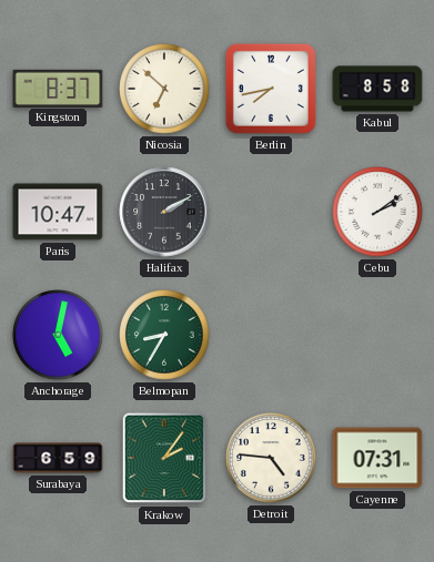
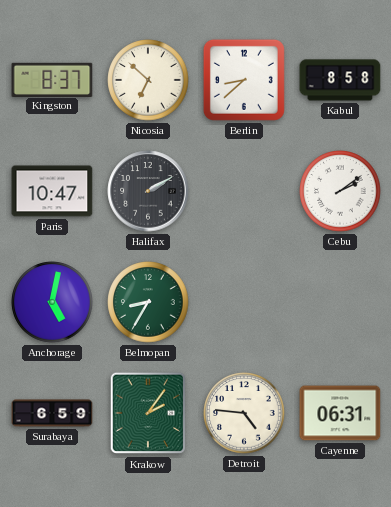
Berlin: 7:43 -> 8:38 (244, 80)
Cayenne: 07:31 -> 06:31 (340, 413)
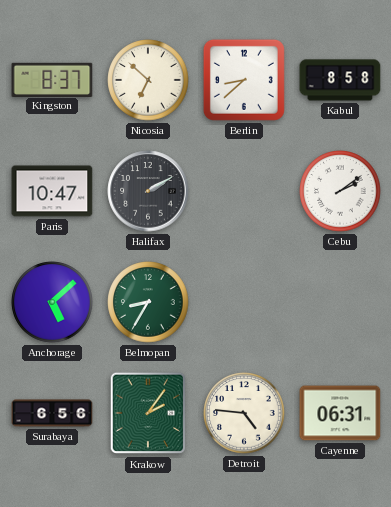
Anchorage: 5:02 -> 5:08 (52, 302)
Surabaya: 6:59 -> 6:56 (52, 413)
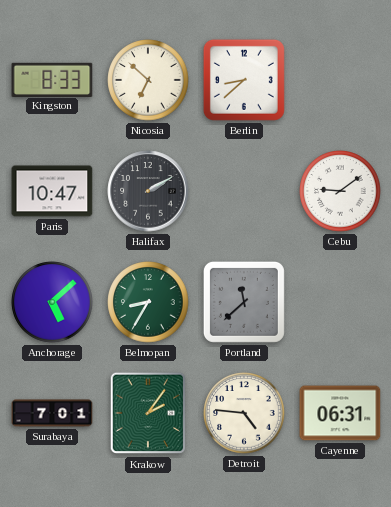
Kingston: 8:37 -> 8:33 (52, 79)
Kabul: 8:58 -> none (340, 80)
Cebu: 2:09 -> 9:09 (340, 191)
Portland: none -> 11:38 (244, 302)
Surabaya: 6:56 -> 7:01 (52, 413)
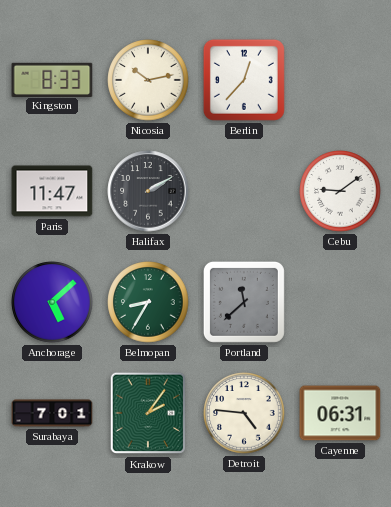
Nicosia: 6:52 -> 10:13 (148, 80)
Berlin: 8:38 -> 12:37 (244, 80)
Paris: 10:47 -> 11:47 (52, 191)
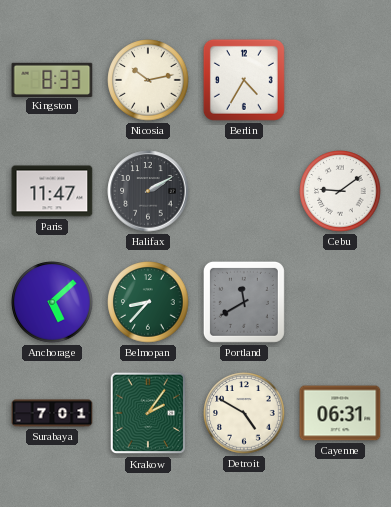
Berlin: 12:37 -> 4:35 (244, 80)
Belmopan: 8:35 -> 8:37 (148, 302)
Portland: 11:38 -> 11:40 (244, 302)
Detroit: 4:46 -> 4:50 (244, 413)
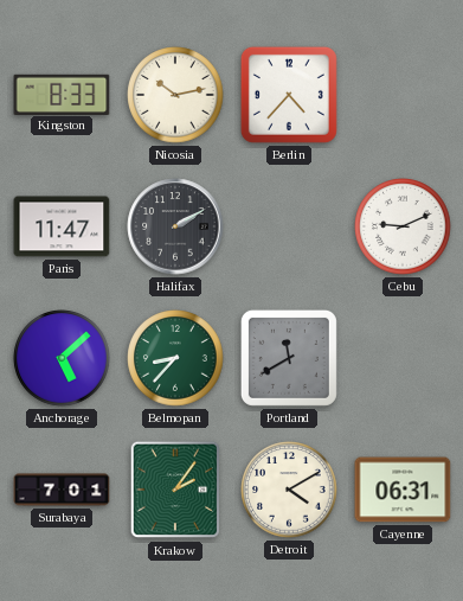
Berlin: 4:35 -> 4:37 (289, 95)
Cebu: 9:09 -> 9:11 (403, 226)
Detroit: 4:50 -> 4:10 (289, 490)
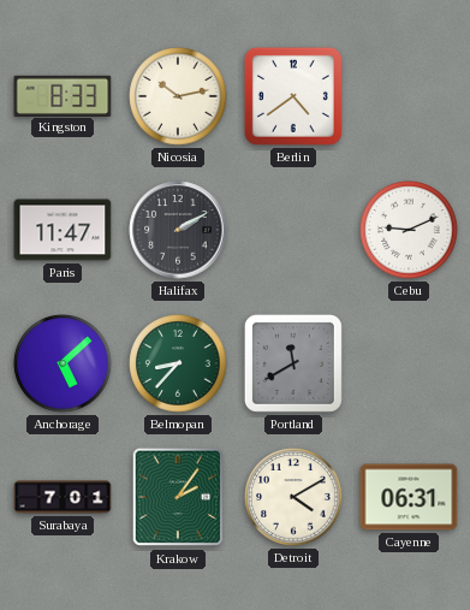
Berlin: 4:37 -> 4:39 (293, 96)
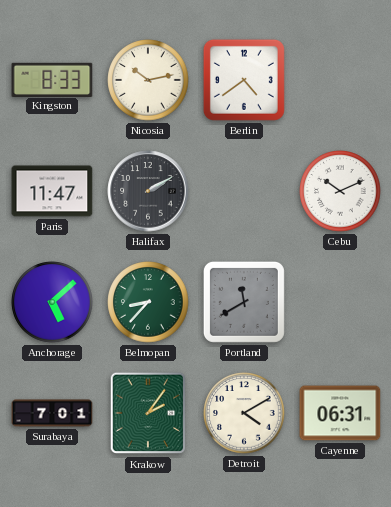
Cebu: 9:11 -> 10:11 (340, 191)
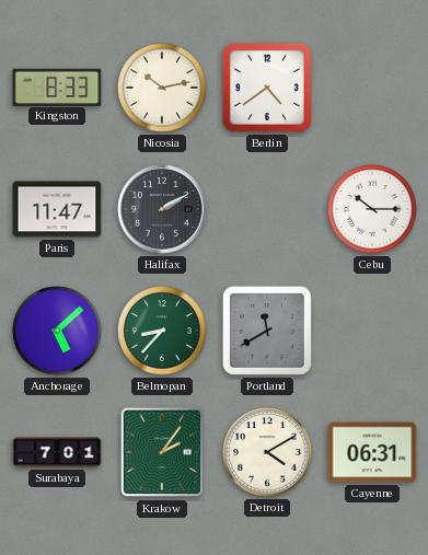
Cebu: 10:11 -> 10:15 (372, 209)
